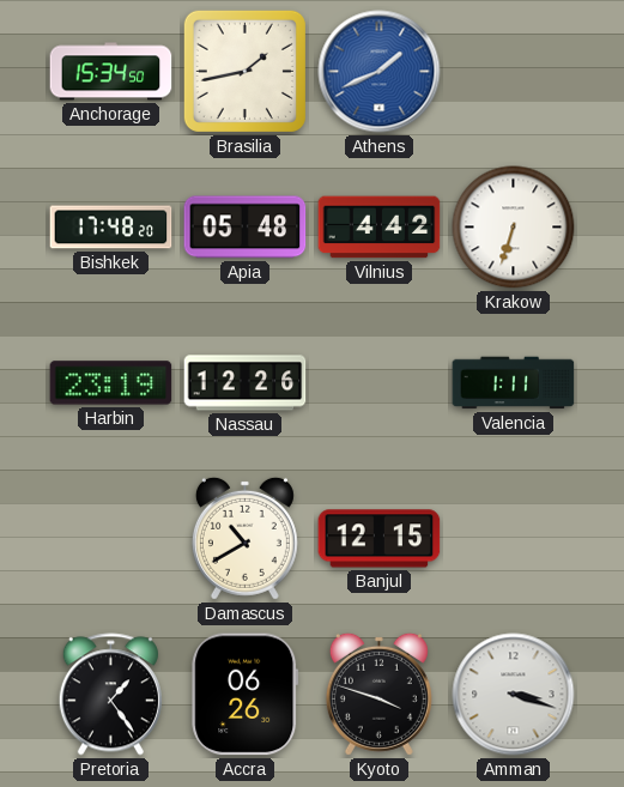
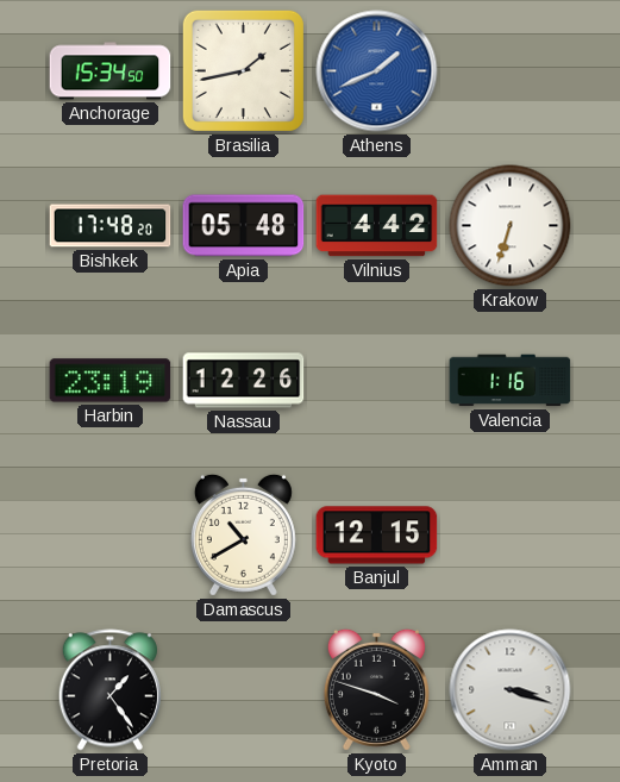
Valencia: 1:11 -> 1:16 (511, 381)
Accra: 06:26 -> none (246, 695)
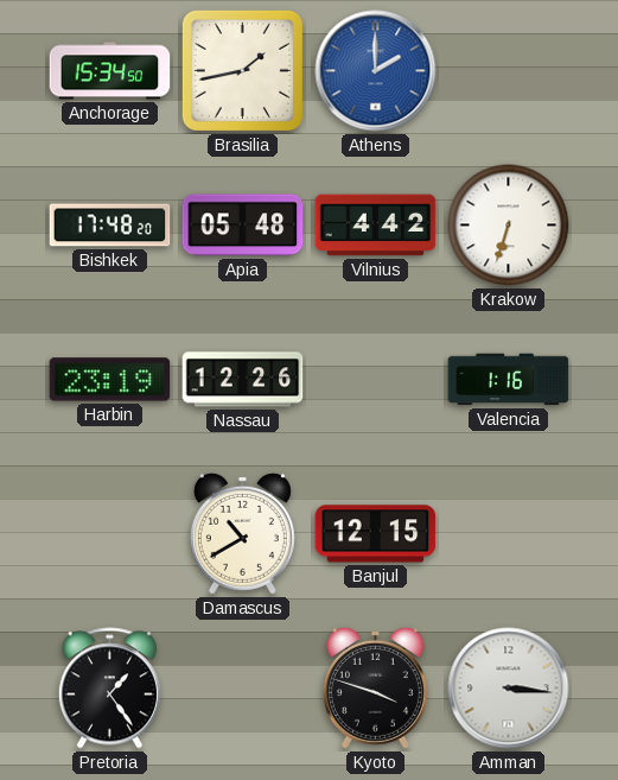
Athens: 1:41 -> 2:00 (376, 71)
Amman: 3:18 -> 3:16 (509, 689)
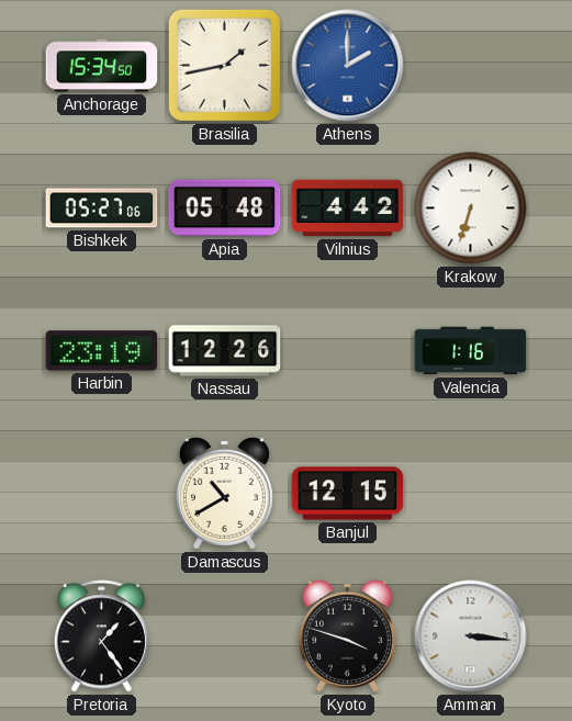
Bishkek: 17:48 -> 05:27 (102, 209)
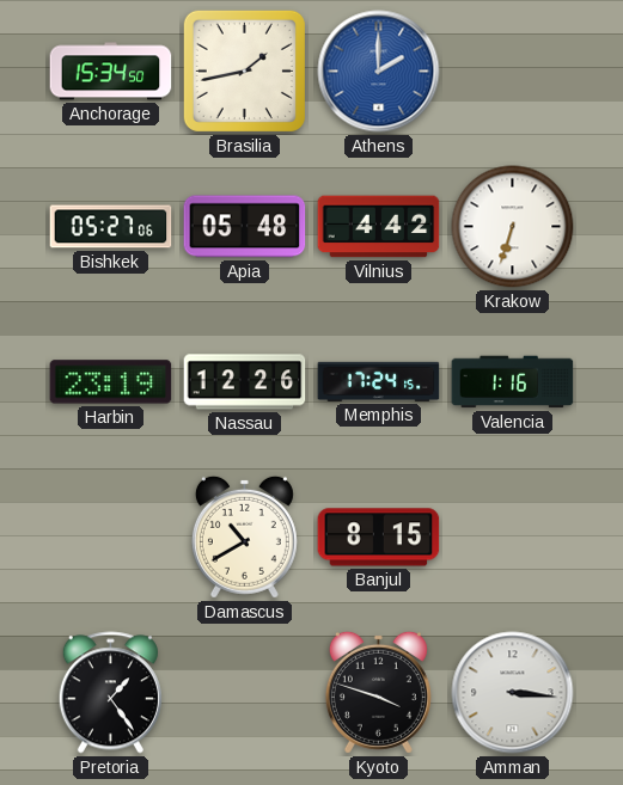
Memphis: none -> 17:24 (379, 381)
Banjul: 12:15 -> 8:15 (379, 538)
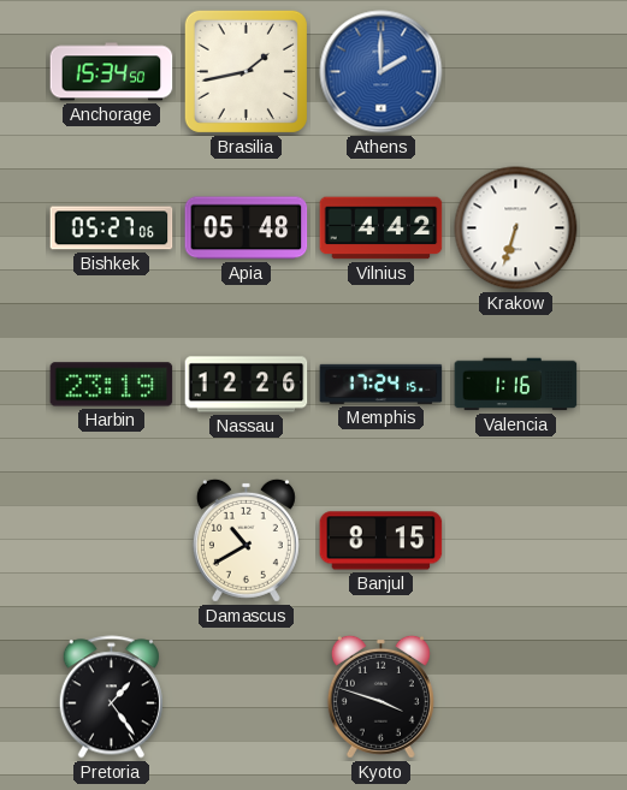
Amman: 3:16 -> none (513, 693)
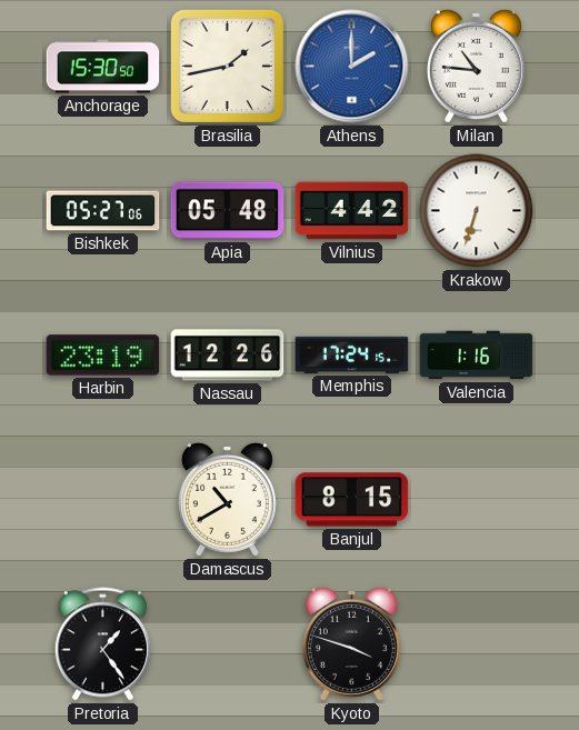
Anchorage: 15:34 -> 15:30 (103, 67)
Milan: none -> 10:46 (476, 66)
